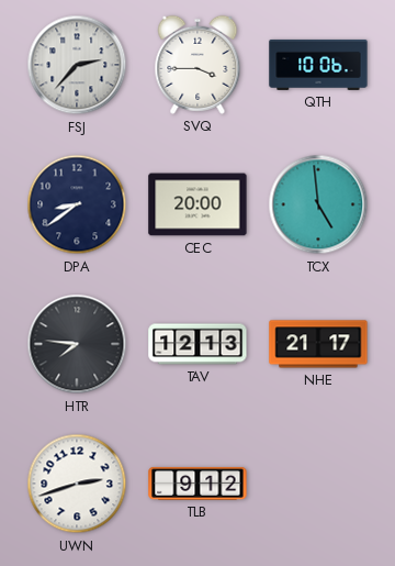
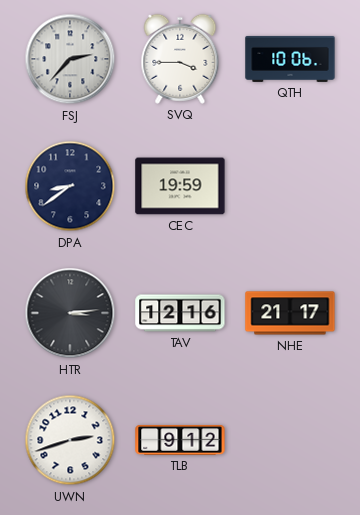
CEC: 20:00 -> 19:59 (180, 186)
TCX: 4:59 -> none (318, 204)
HTR: 7:46 -> 3:14 (70, 313)
TAV: 12:13 -> 12:16 (180, 313)
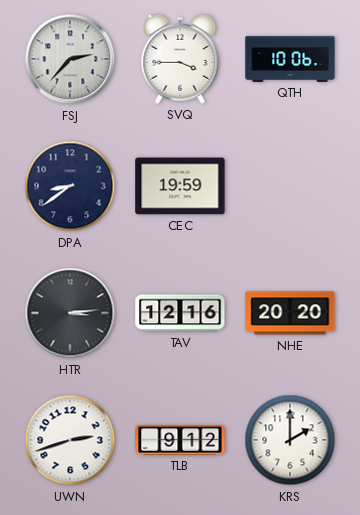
NHE: 21:17 -> 20:20 (290, 313)
KRS: none -> 2:00 (290, 440)
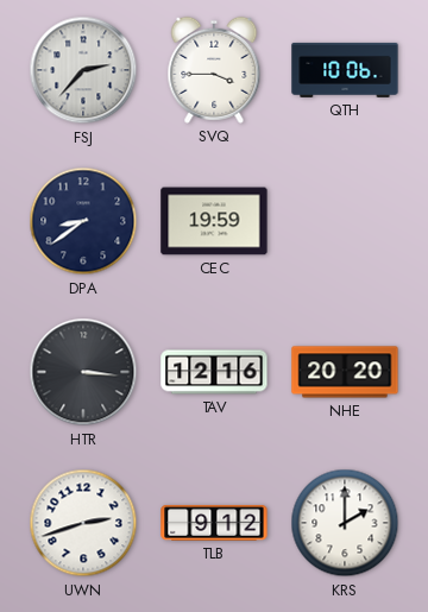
HTR: 3:14 -> 3:16 (83, 372)
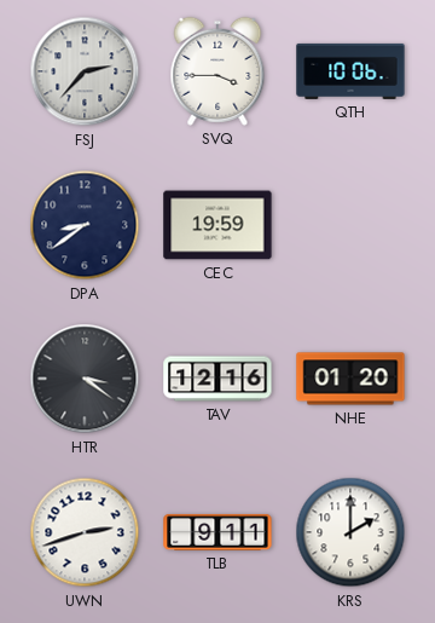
HTR: 3:16 -> 3:21 (85, 379)
NHE: 20:20 -> 01:20 (350, 379)
TLB: 9:12 -> 9:11 (217, 532)
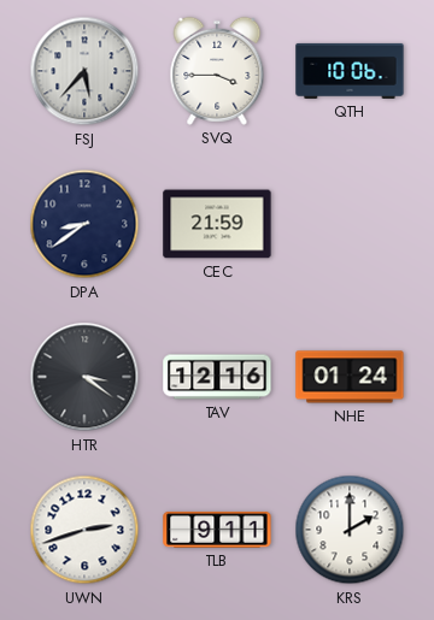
FSJ: 2:37 -> 5:37 (84, 71)
CEC: 19:59 -> 21:59 (217, 224)
NHE: 01:20 -> 01:24 (350, 377)
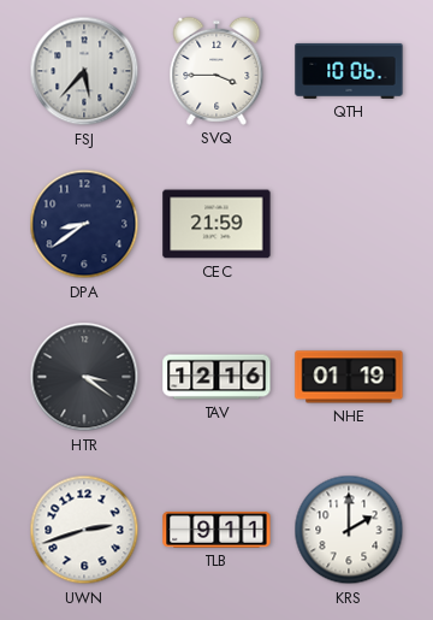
NHE: 01:24 -> 01:19 (349, 377)
